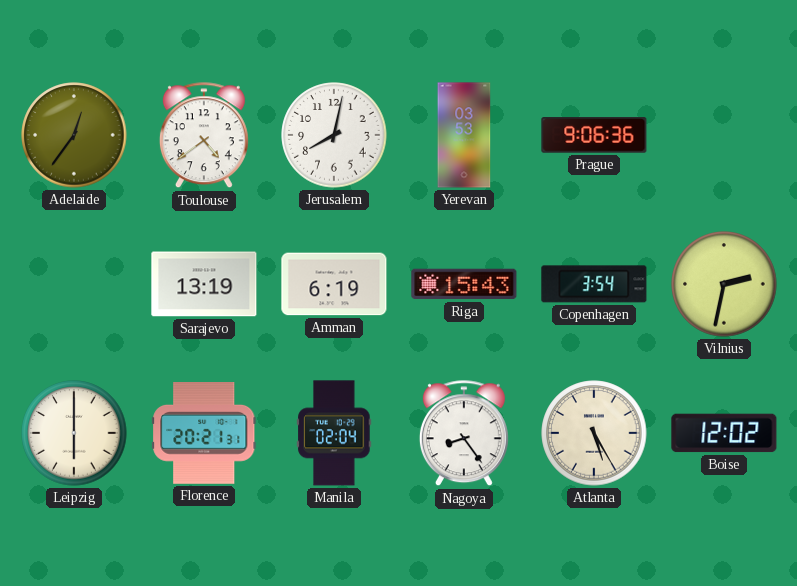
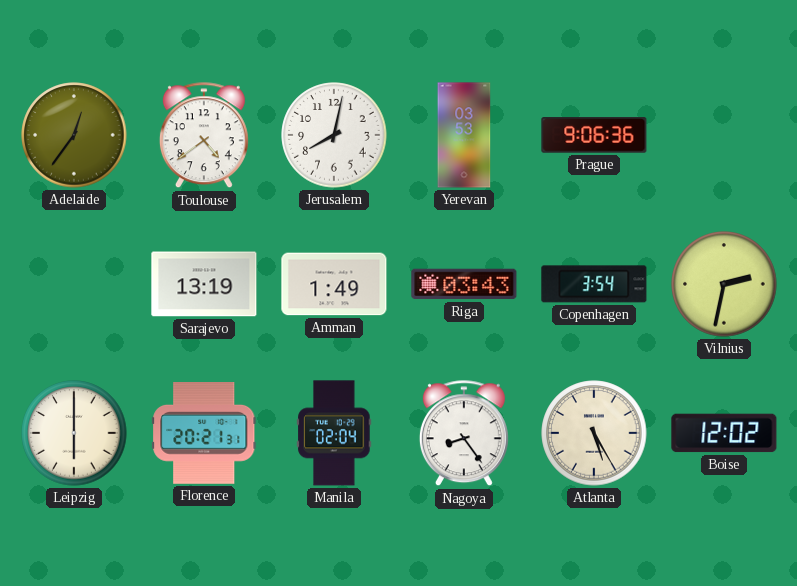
Amman: 6:19 -> 1:49 (334, 284)
Riga: 15:43 -> 03:43 (464, 284)
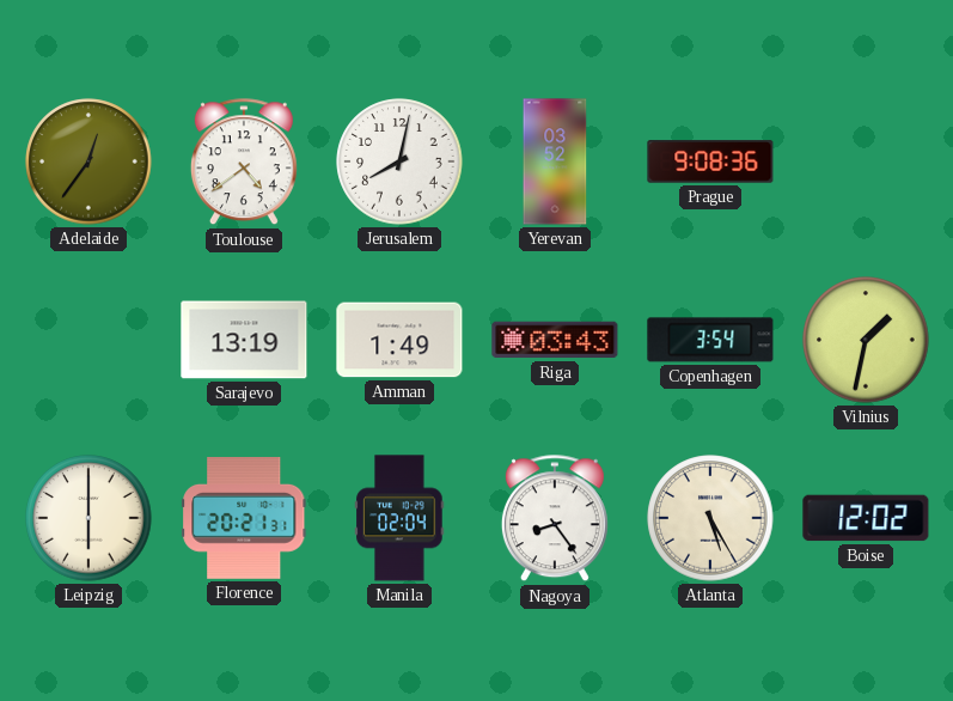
Yerevan: 03:53 -> 03:52 (555, 161)
Prague: 9:06 -> 9:08 (710, 161)
Vilnius: 2:32 -> 1:32 (866, 340)
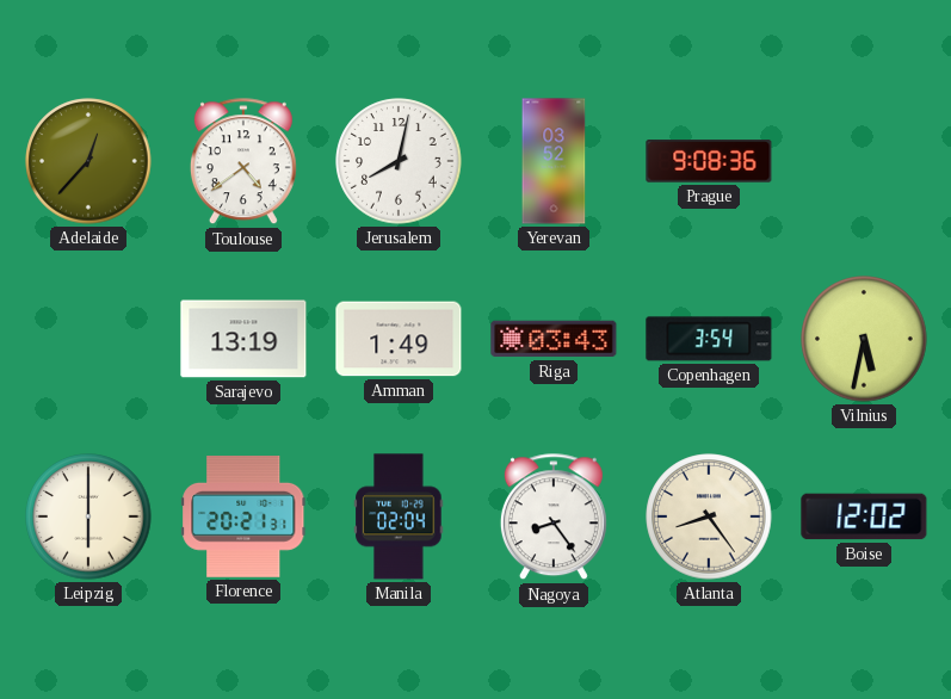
Adelaide: 12:36 -> 12:37 (88, 161)
Vilnius: 1:32 -> 5:32 (864, 339)
Atlanta: 5:25 -> 8:24 (709, 516)
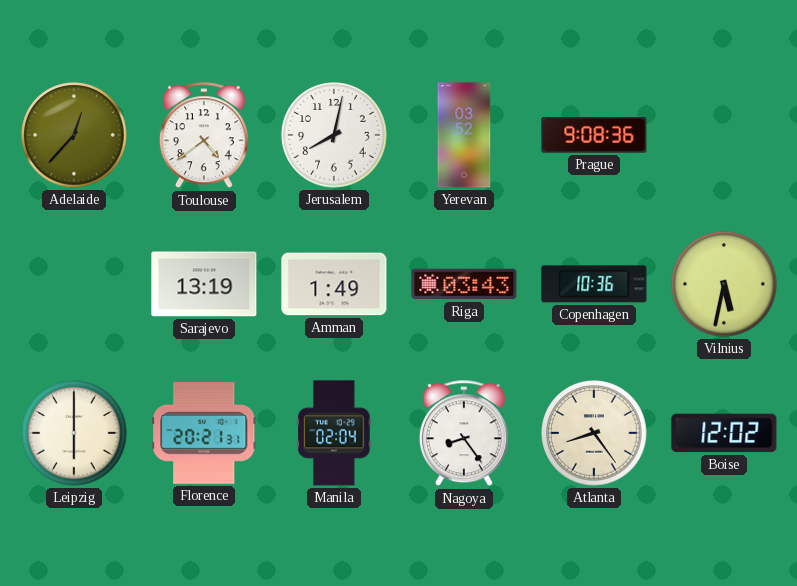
Copenhagen: 3:54 -> 10:36 (594, 284)
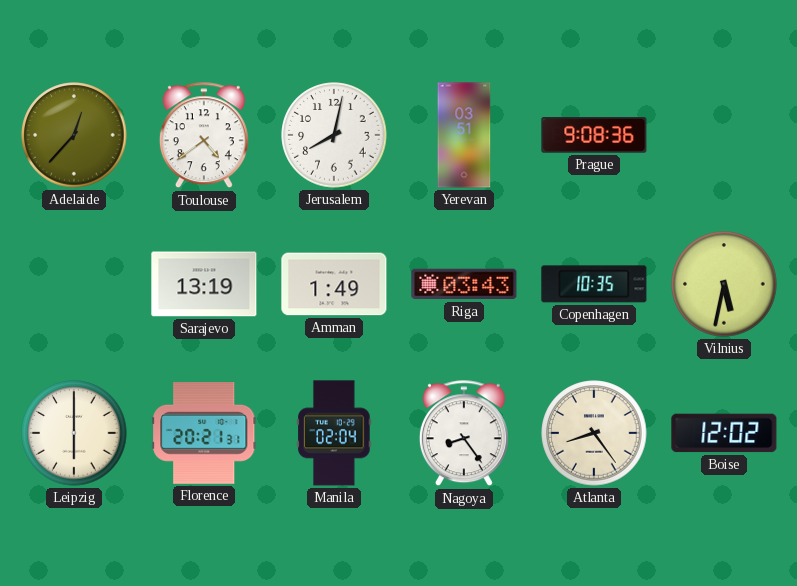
Yerevan: 03:52 -> 03:51 (464, 135)
Copenhagen: 10:36 -> 10:35 (594, 284)
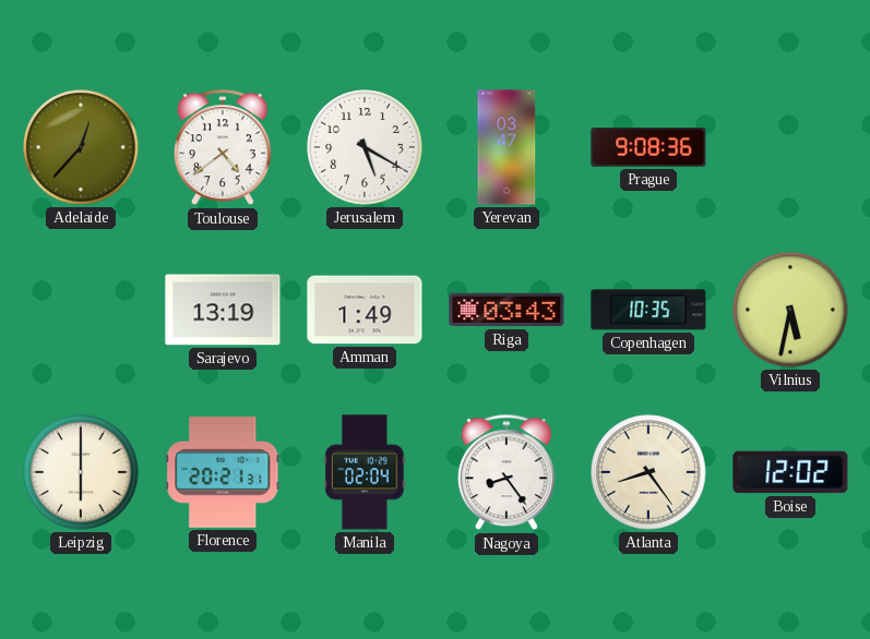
Jerusalem: 8:02 -> 5:20 (365, 147)
Yerevan: 03:51 -> 03:47 (506, 147)
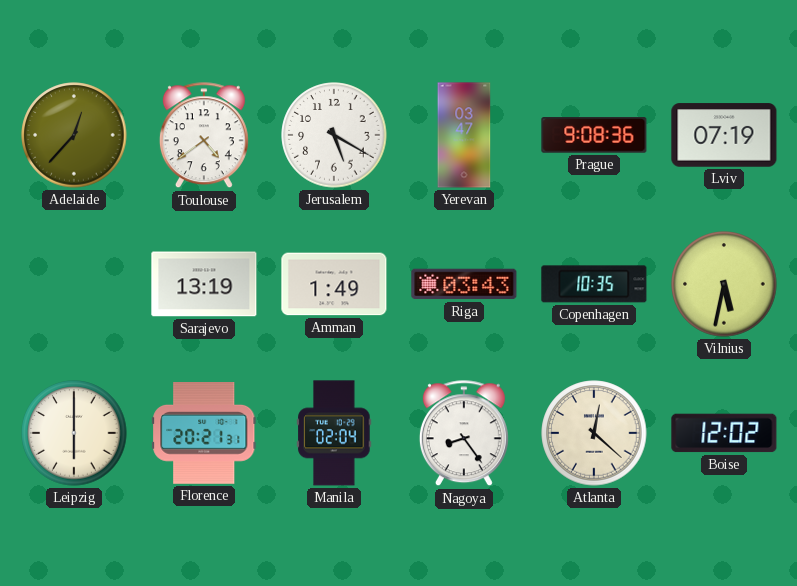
Lviv: none -> 07:19 (724, 135)
Atlanta: 8:24 -> 12:22 (594, 433)
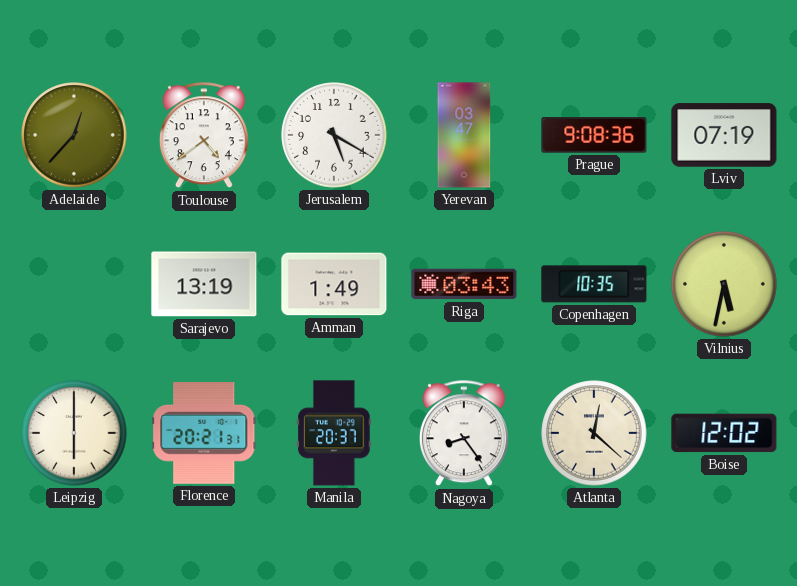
Manila: 02:04 -> 20:37 (334, 433)
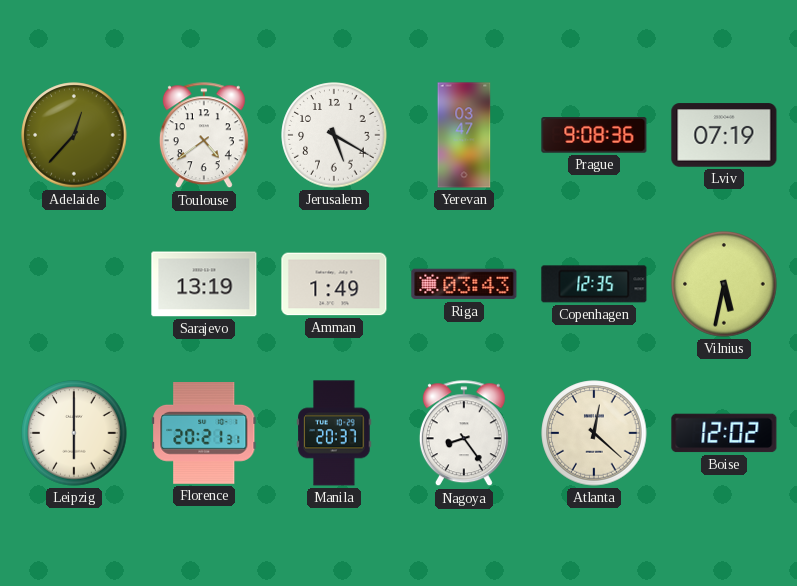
Copenhagen: 10:35 -> 12:35 (594, 284)
